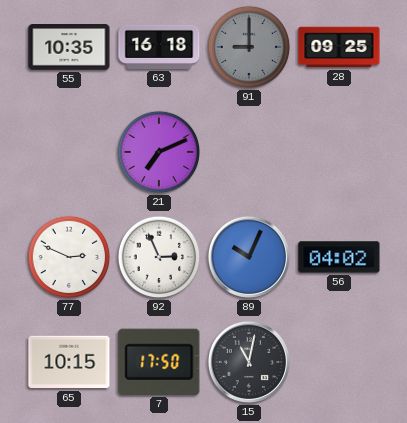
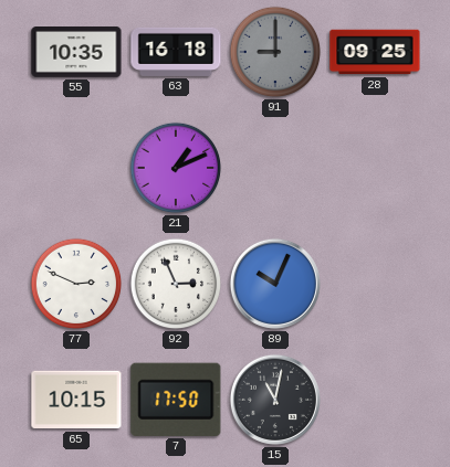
21: 7:11 -> 1:11 (176, 168)
56: 04:02 -> none (339, 257)
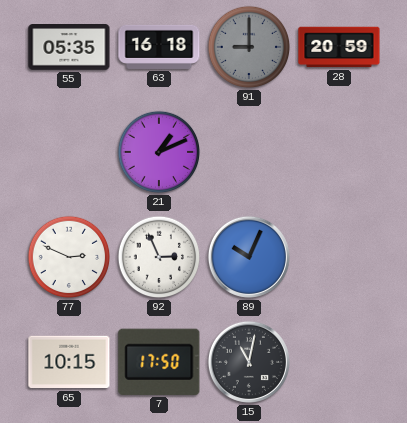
55: 10:35 -> 05:35 (69, 48)
28: 09:25 -> 20:59 (339, 47)
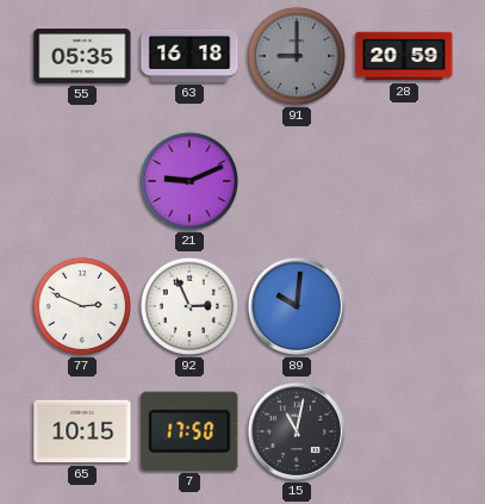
21: 1:11 -> 9:11 (189, 181)
89: 10:04 -> 10:01 (297, 306)
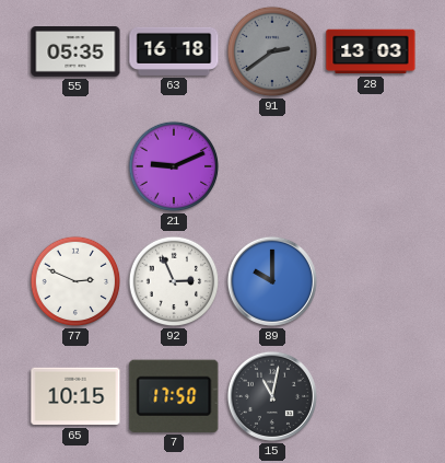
91: 9:00 -> 2:39 (272, 51)
28: 20:59 -> 13:03 (371, 51)
89: 10:01 -> 10:00 (272, 281)
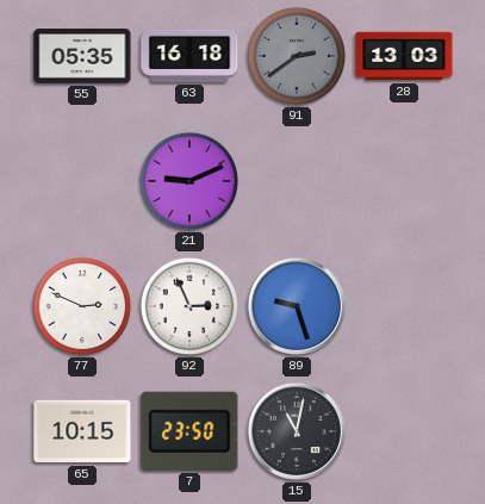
89: 10:00 -> 9:27 (297, 306)
7: 17:50 -> 23:50 (189, 431)
